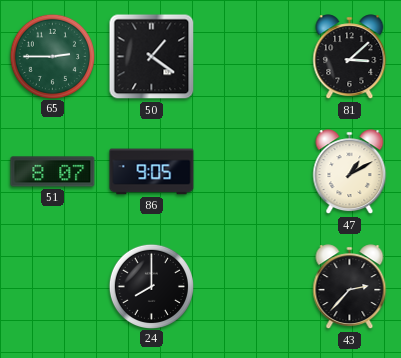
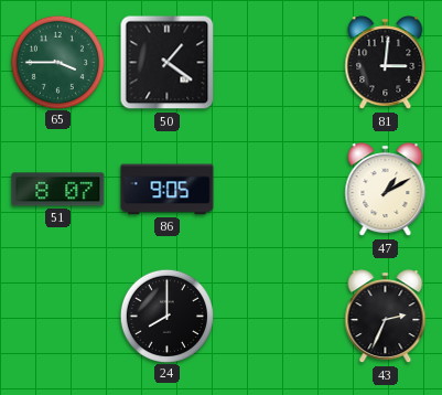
65: 2:45 -> 3:45 (57, 62)
81: 3:08 -> 3:01 (386, 63)
43: 2:37 -> 2:34 (386, 317)
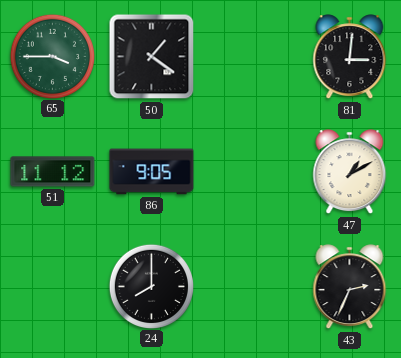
51: 8:07 -> 11:12 (53, 172)
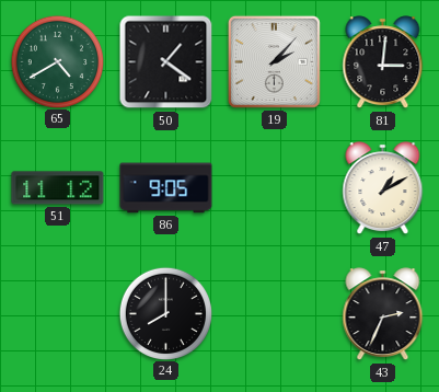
65: 3:45 -> 4:40 (57, 61)
19: none -> 2:07 (274, 61)
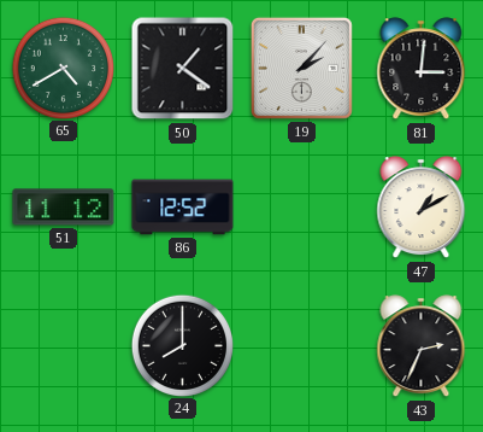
86: 9:05 -> 12:52 (183, 208)
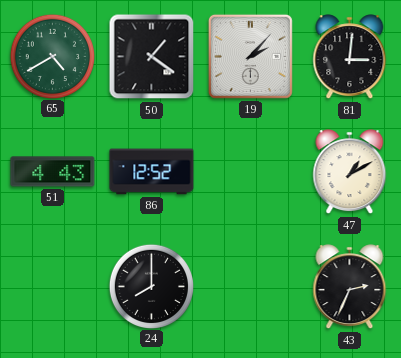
51: 11:12 -> 4:43 (53, 172)
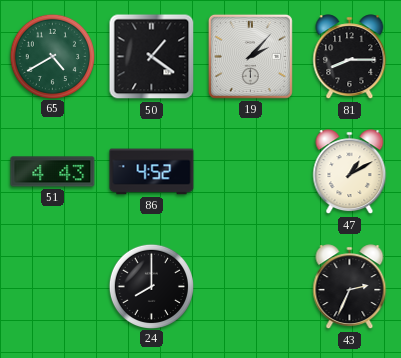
81: 3:01 -> 8:15 (350, 57)
86: 12:52 -> 4:52 (152, 172)
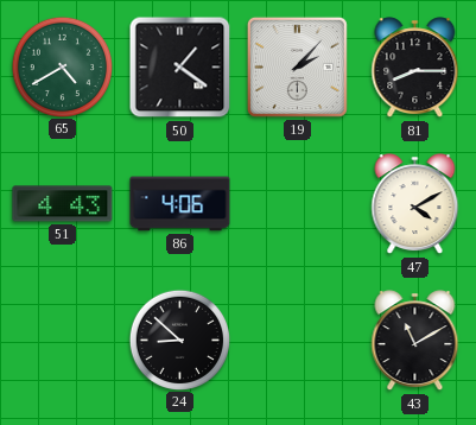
86: 4:52 -> 4:06 (180, 204)
47: 1:10 -> 4:10 (415, 204)
24: 8:00 -> 8:52 (179, 340)
43: 2:34 -> 11:10 (415, 341)
